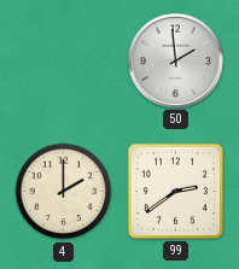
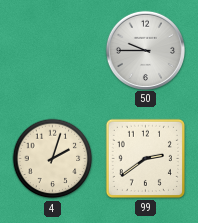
50: 1:59 -> 9:45 (145, 50)
4: 2:00 -> 2:03 (53, 159)
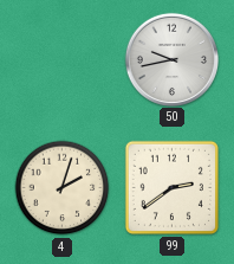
50: 9:45 -> 9:43 (171, 59)
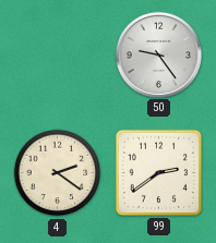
50: 9:43 -> 9:24 (158, 54)
4: 2:03 -> 2:21 (58, 173)
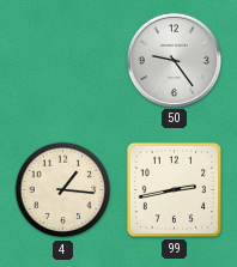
4: 2:21 -> 1:16 (63, 190)
99: 2:39 -> 2:43 (174, 189)
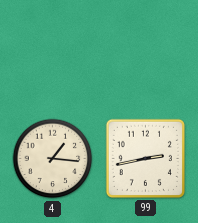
50: 9:24 -> none (174, 60)
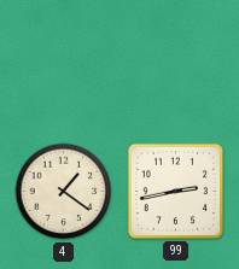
4: 1:16 -> 1:21 (64, 192)
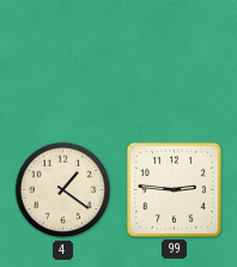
99: 2:43 -> 2:46 (174, 189)
